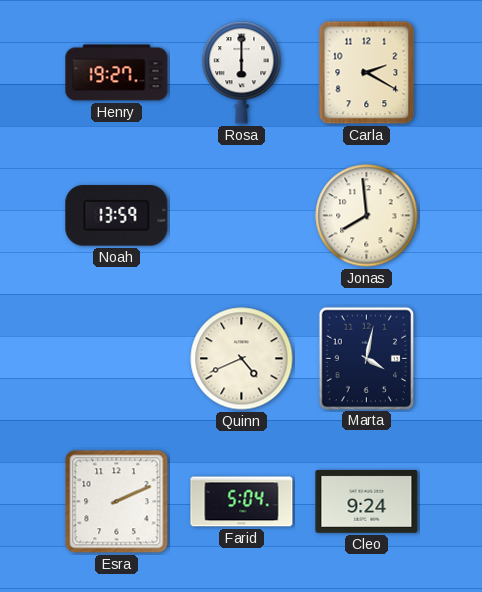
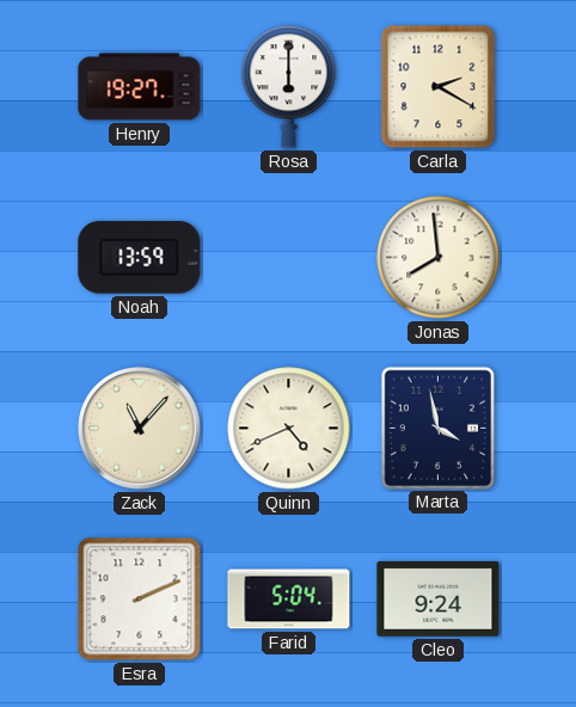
Zack: none -> 11:07 (140, 429)
Marta: 4:02 -> 3:58 (437, 428)
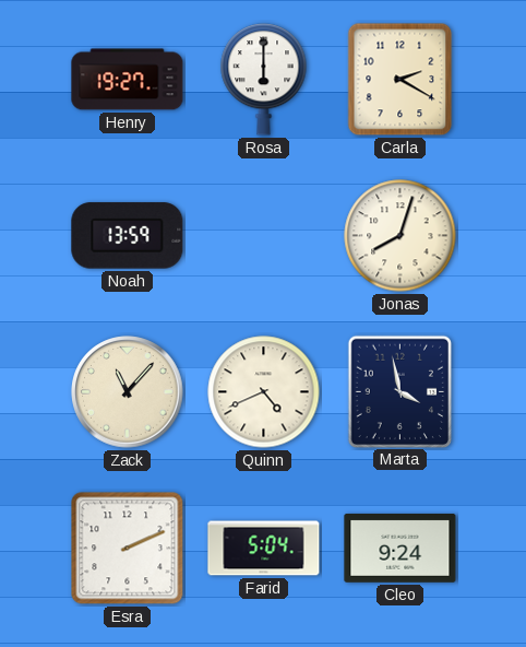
Jonas: 7:59 -> 8:03 (401, 236)
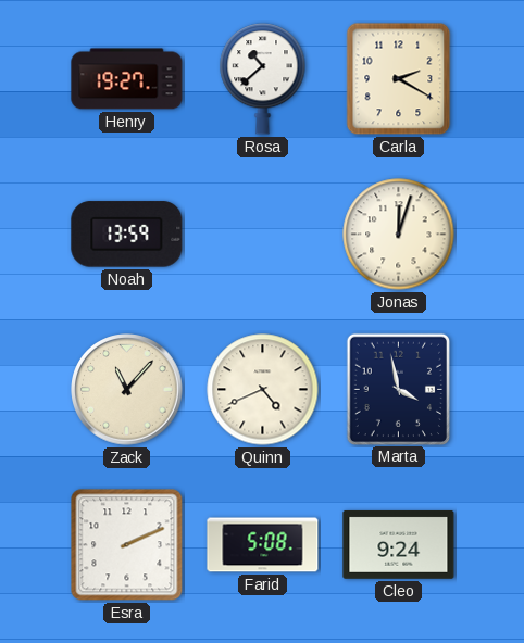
Rosa: 6:00 -> 10:38 (263, 79)
Jonas: 8:03 -> 12:03 (399, 235)
Farid: 5:04 -> 5:08 (263, 545)
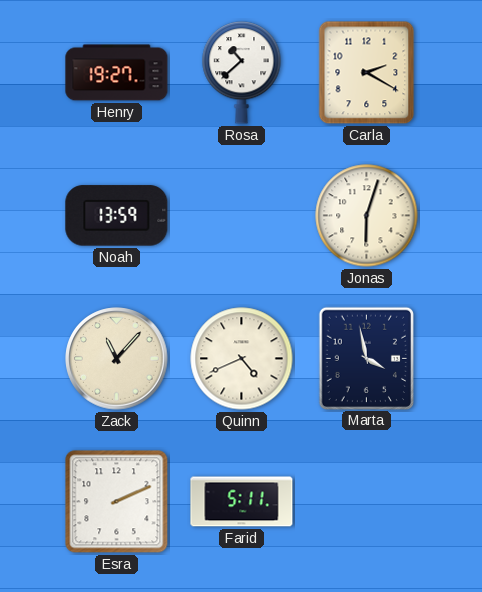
Jonas: 12:03 -> 6:03 (367, 216)
Farid: 5:08 -> 5:11 (242, 502)
Cleo: 9:24 -> none (399, 545)
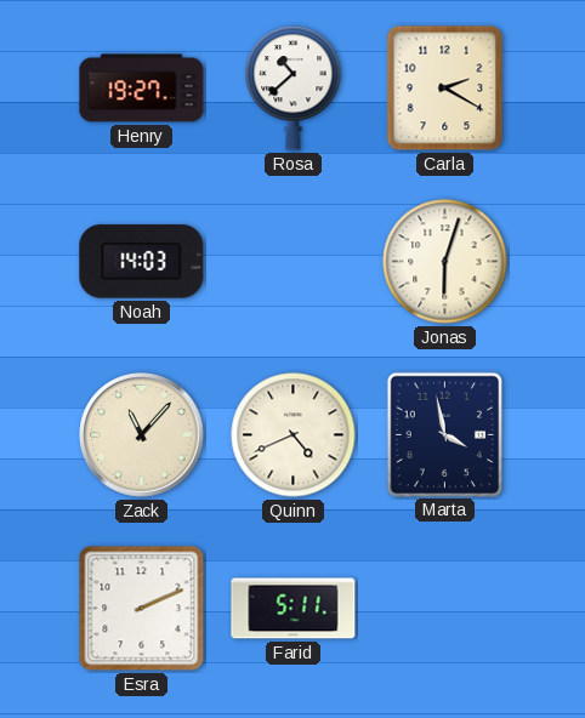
Noah: 13:59 -> 14:03 (142, 262)
